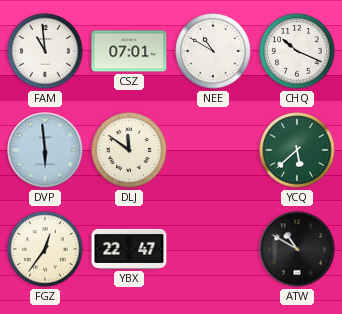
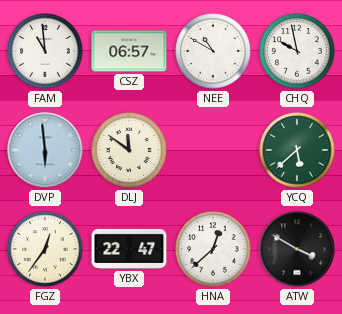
CSZ: 07:01 -> 06:57 (129, 51)
CHQ: 10:19 -> 9:58 (297, 51)
HNA: none -> 12:38 (213, 249)
ATW: 10:50 -> 3:50 (297, 249)
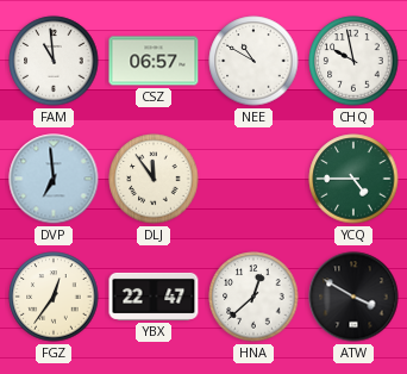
DVP: 5:59 -> 6:59 (54, 179)
DLJ: 11:51 -> 11:54 (154, 179)
YCQ: 5:38 -> 4:45 (353, 179)
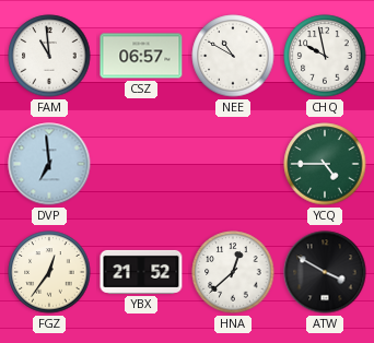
DLJ: 11:54 -> none (154, 179)
YBX: 22:47 -> 21:52 (141, 272)
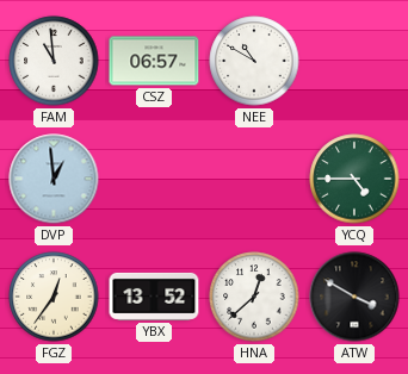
CHQ: 9:58 -> none (325, 56)
DVP: 6:59 -> 12:59 (54, 179)
YBX: 21:52 -> 13:52 (154, 297)
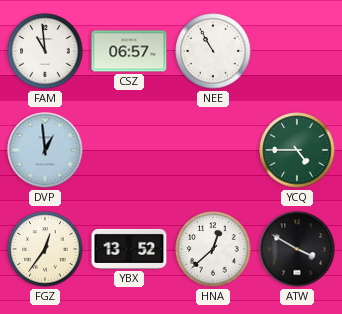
NEE: 10:50 -> 10:55 (213, 51)
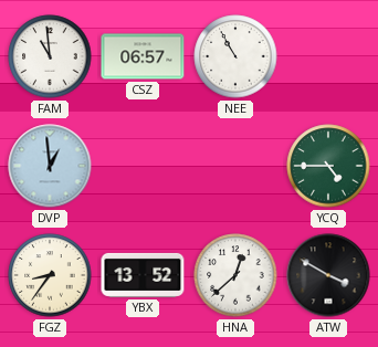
FGZ: 12:36 -> 8:36 (50, 275)
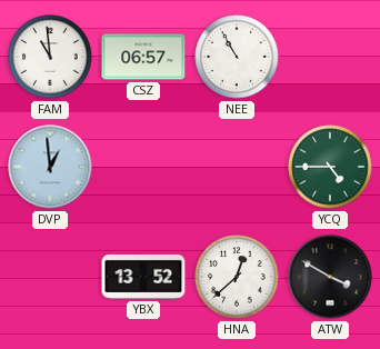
FGZ: 8:36 -> none (50, 275)
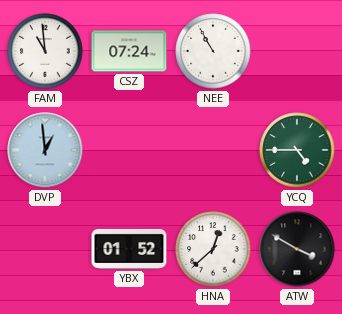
CSZ: 06:57 -> 07:24 (129, 51)
YBX: 13:52 -> 01:52 (129, 249)
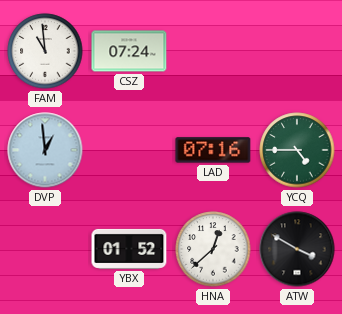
NEE: 10:55 -> none (213, 51)
LAD: none -> 07:16 (213, 150)
